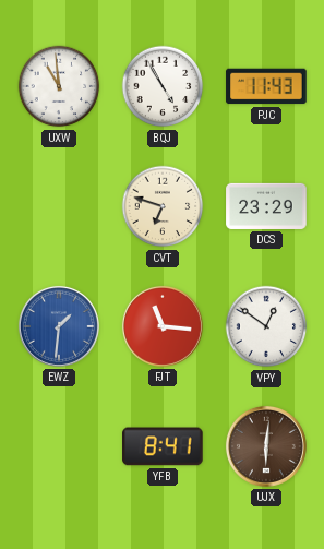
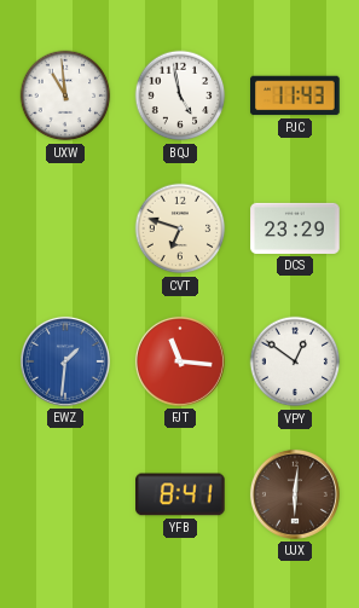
BQJ: 4:55 -> 4:58 (180, 95)
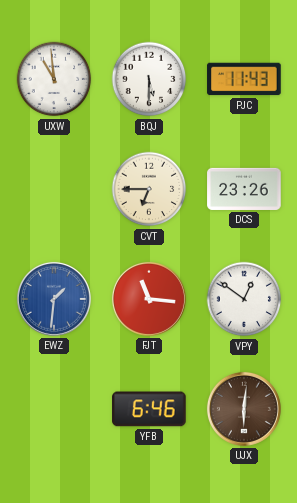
BQJ: 4:58 -> 5:30 (149, 79)
CVT: 6:48 -> 6:45 (149, 189)
DCS: 23:29 -> 23:26 (244, 189)
YFB: 8:41 -> 6:46 (149, 409)
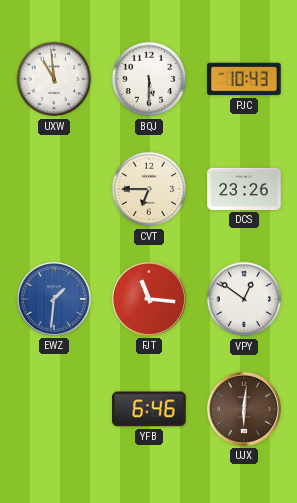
PJC: 11:43 -> 10:43 (244, 79)
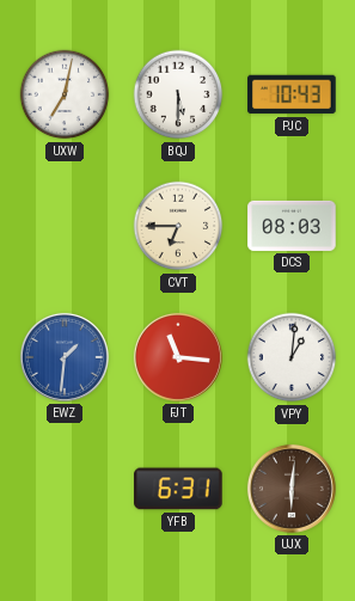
UXW: 10:59 -> 7:02 (65, 94)
DCS: 23:26 -> 08:03 (292, 226)
VPY: 12:51 -> 1:01 (292, 357)
YFB: 6:46 -> 6:31 (178, 489)
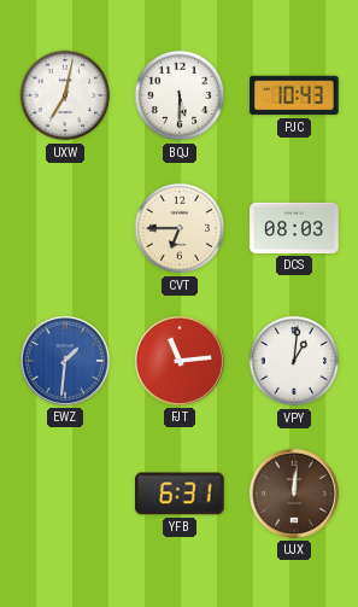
FJT: 11:16 -> 11:14 (180, 361)
UJX: 6:01 -> 12:01 (294, 494)
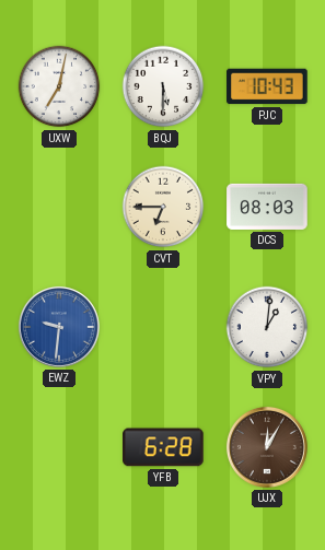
EWZ: 1:31 -> 9:31 (59, 327)
FJT: 11:14 -> none (180, 361)
YFB: 6:31 -> 6:28 (163, 447)
UJX: 12:01 -> 12:05 (267, 447)
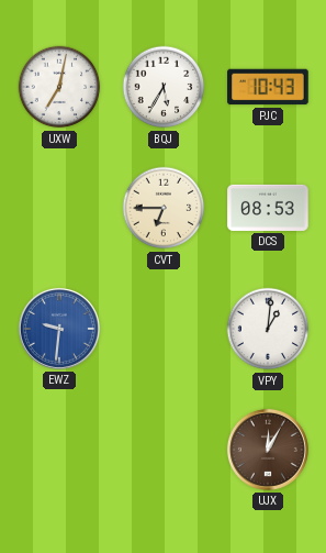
BQJ: 5:30 -> 5:35 (164, 87)
DCS: 08:03 -> 08:53 (268, 208)
YFB: 6:28 -> none (163, 447)
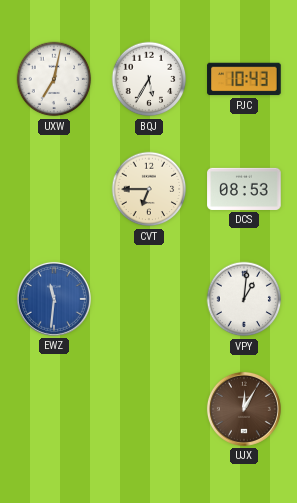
EWZ: 9:31 -> 11:31 (54, 299)
